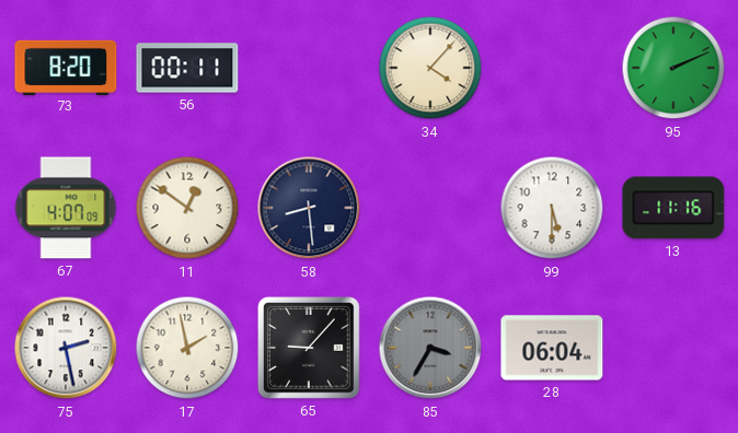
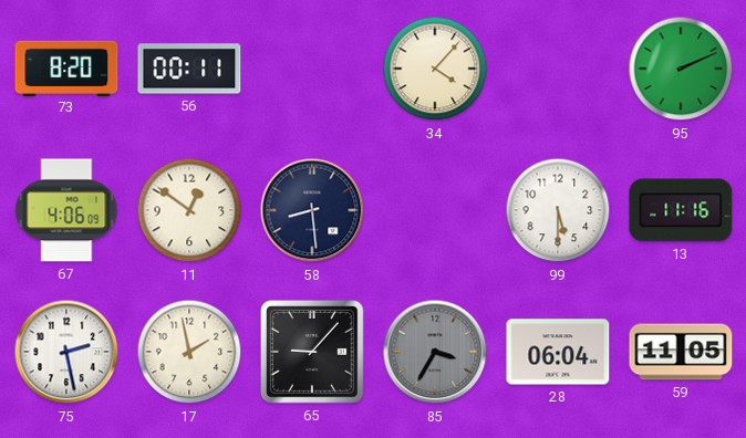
67: 4:07 -> 4:06 (66, 210)
59: none -> 11:05 (681, 352)
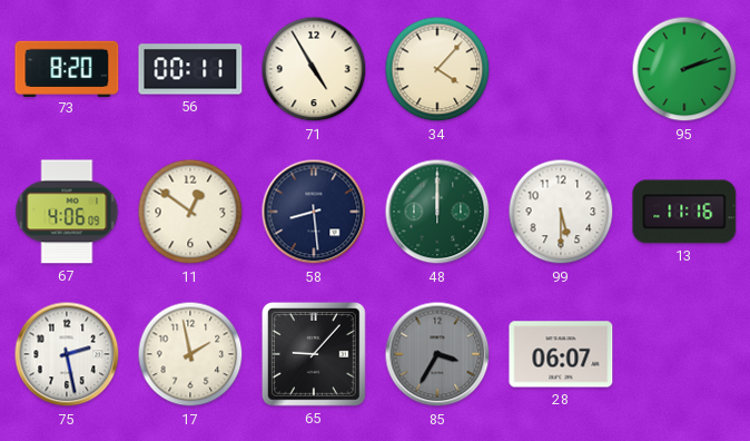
71: none -> 4:55 (314, 69)
95: 2:11 -> 2:12 (684, 69)
48: none -> 12:00 (437, 212)
28: 06:04 -> 06:07 (561, 354)
59: 11:05 -> none (681, 352)
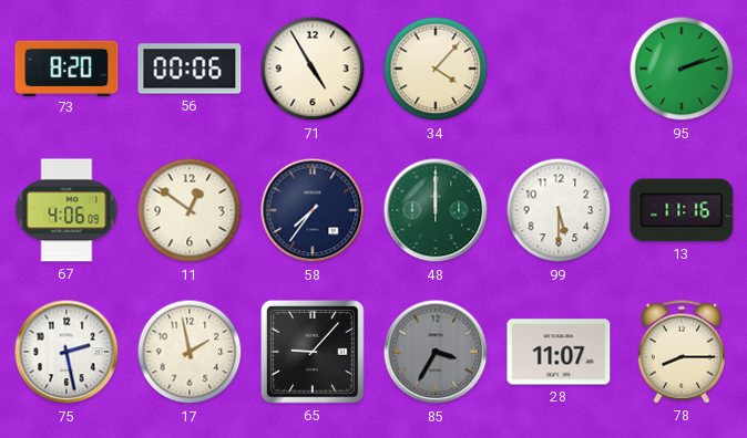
56: 00:11 -> 00:06 (190, 69)
58: 8:29 -> 7:36 (313, 210)
28: 06:07 -> 11:07 (559, 352)
78: none -> 8:15 (682, 352)
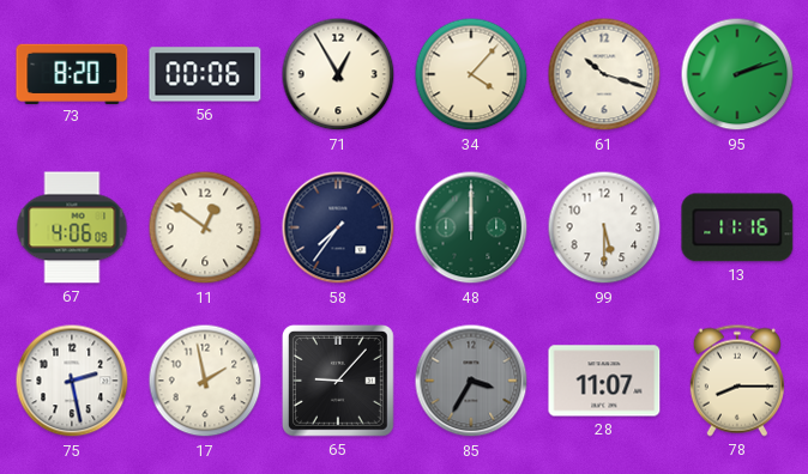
71: 4:55 -> 12:55 (338, 74)
61: none -> 10:18 (604, 74)
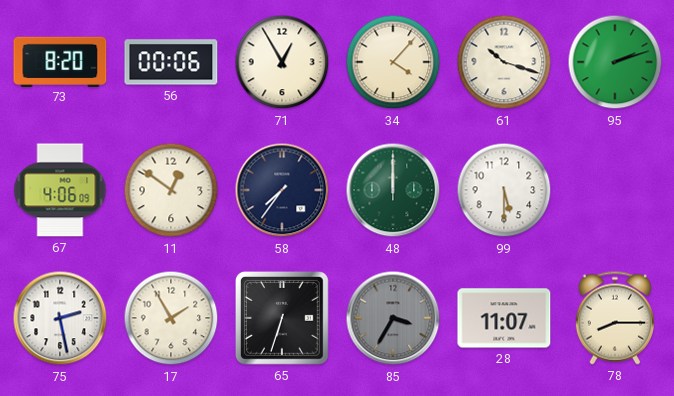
13: 11:16 -> none (737, 227)
17: 1:58 -> 1:55 (171, 318)
65: 9:07 -> 6:33 (283, 319)
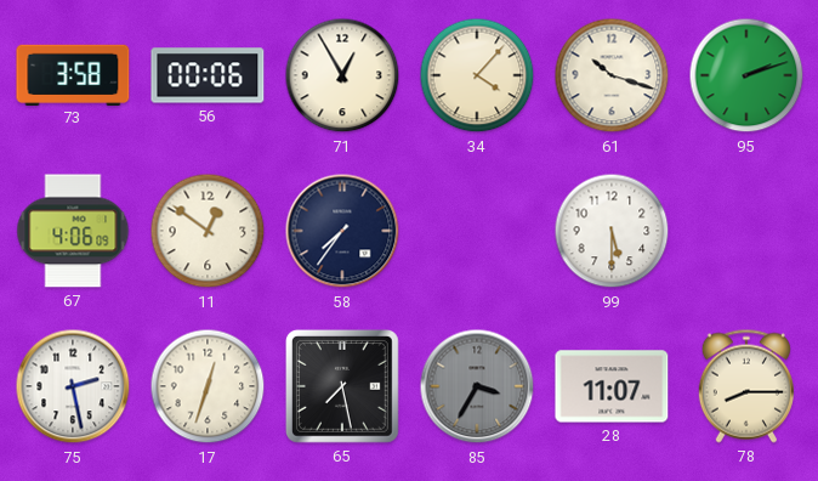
73: 8:20 -> 3:58 (73, 74)
48: 12:00 -> none (393, 190)
17: 1:55 -> 12:33 (208, 386)
65: 6:33 -> 7:28 (343, 387)
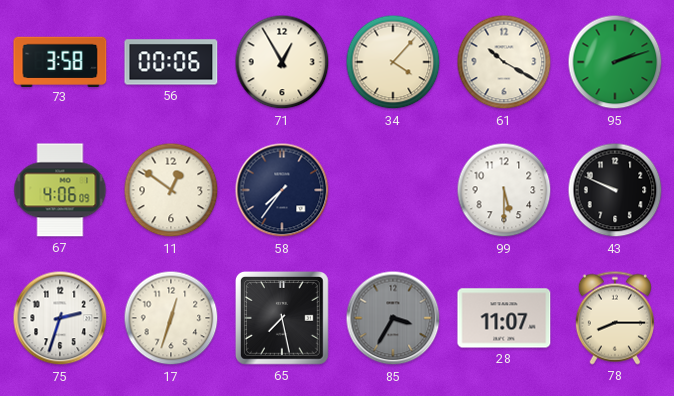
61: 10:18 -> 10:20 (504, 62)
43: none -> 9:49 (615, 190)
75: 2:28 -> 2:33 (60, 318)
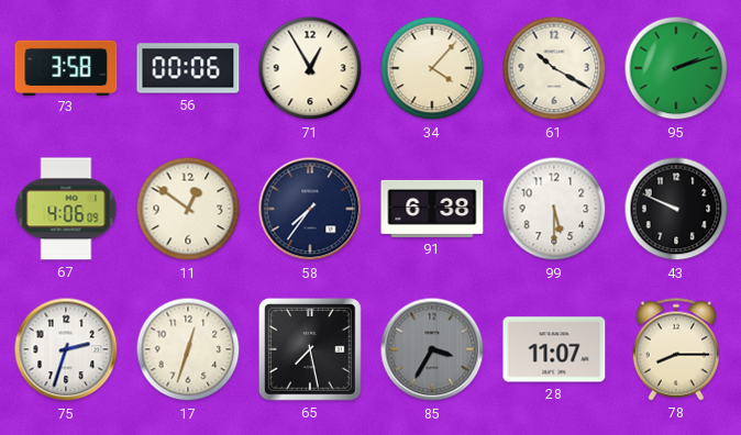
91: none -> 6:38 (432, 209)
